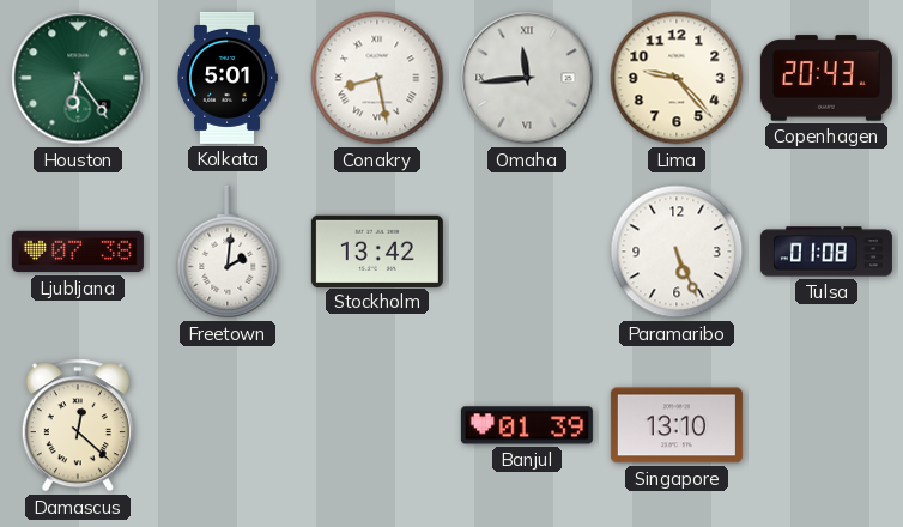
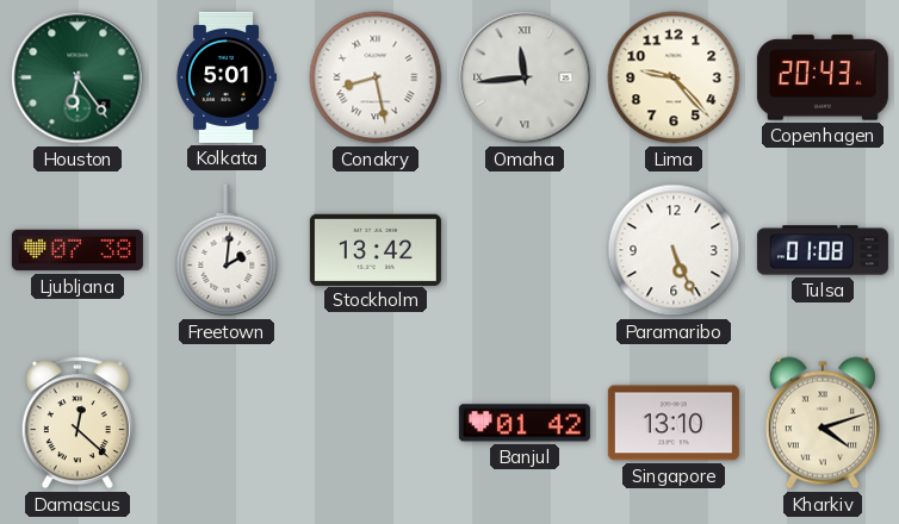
Banjul: 01:39 -> 01:42 (525, 423)
Kharkiv: none -> 4:12 (823, 423)
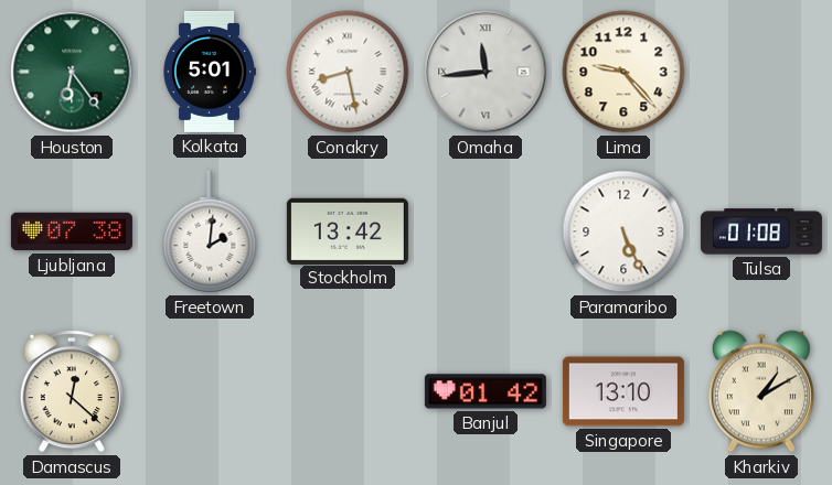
Copenhagen: 20:43 -> none (823, 77)
Kharkiv: 4:12 -> 1:10 (761, 391)
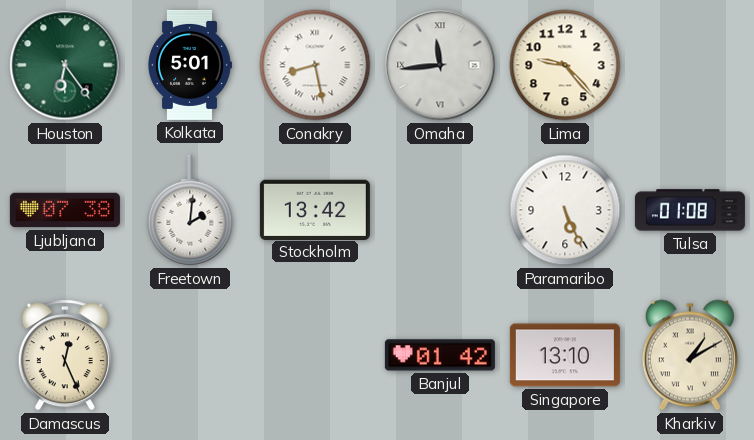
Damascus: 12:22 -> 12:26 (65, 355)
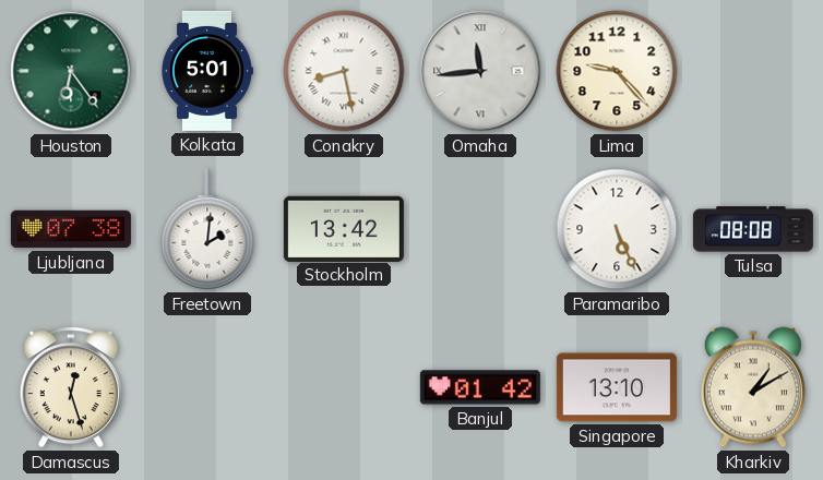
Tulsa: 01:08 -> 08:08 (753, 229)
Damascus: 12:26 -> 12:27 (71, 387)
